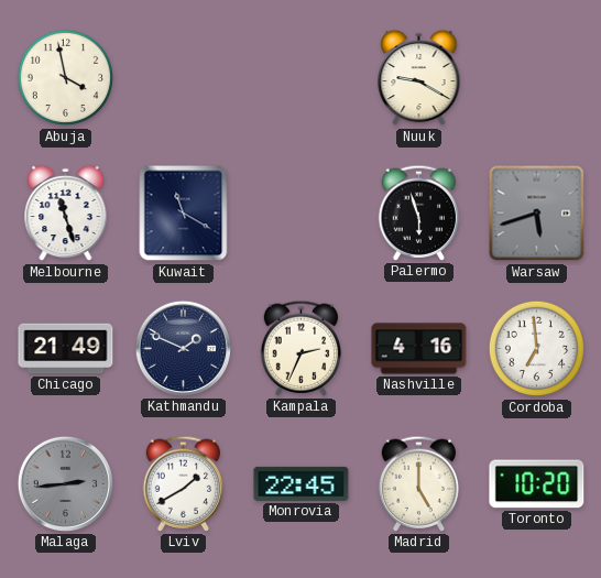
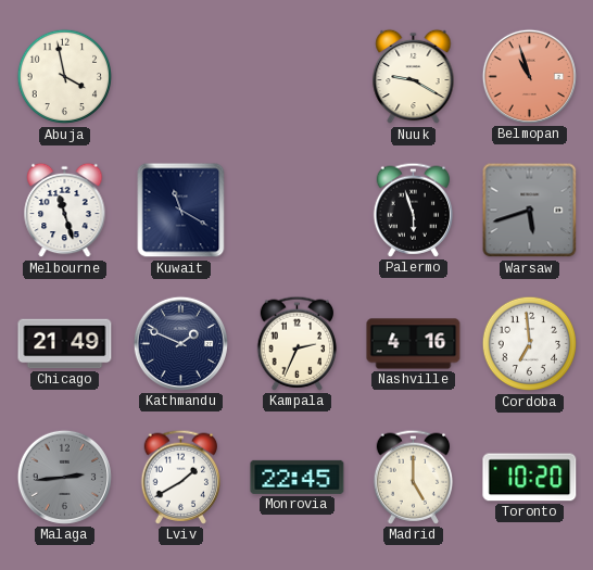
Belmopan: none -> 10:57 (529, 76)
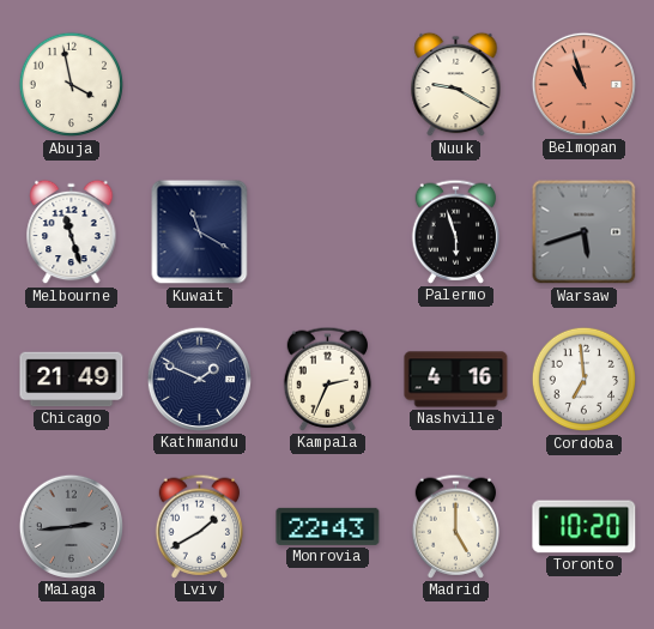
Monrovia: 22:45 -> 22:43 (328, 526)
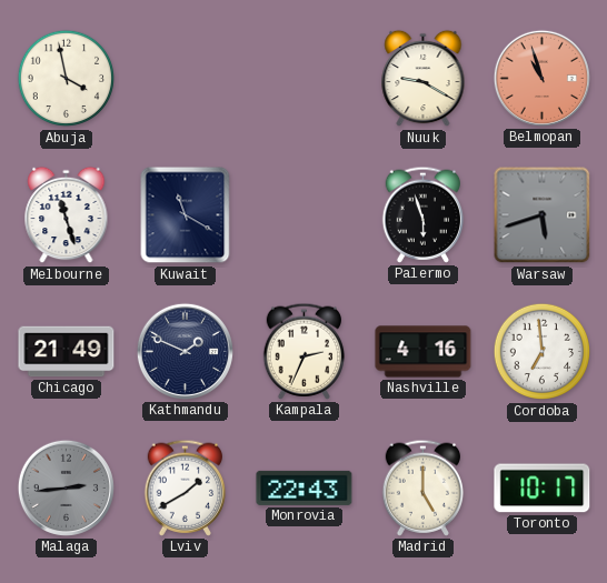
Toronto: 10:20 -> 10:17 (543, 489)
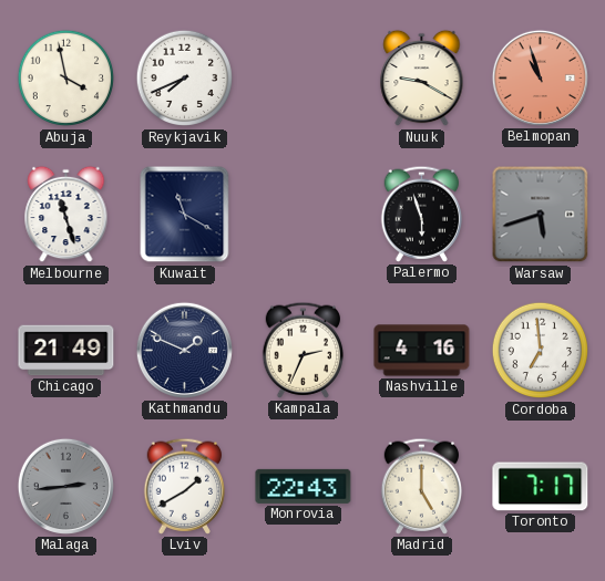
Reykjavik: none -> 7:41 (185, 79)
Toronto: 10:17 -> 7:17 (541, 487)
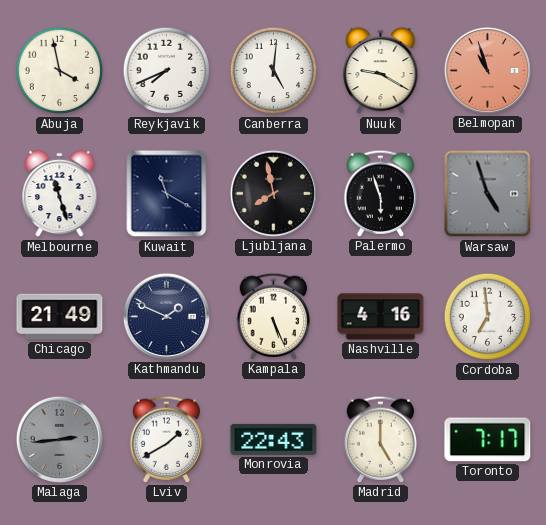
Canberra: none -> 5:01 (274, 71)
Ljubljana: none -> 7:58 (273, 193)
Warsaw: 5:42 -> 4:57 (488, 194)
Kampala: 2:34 -> 5:26 (274, 316)
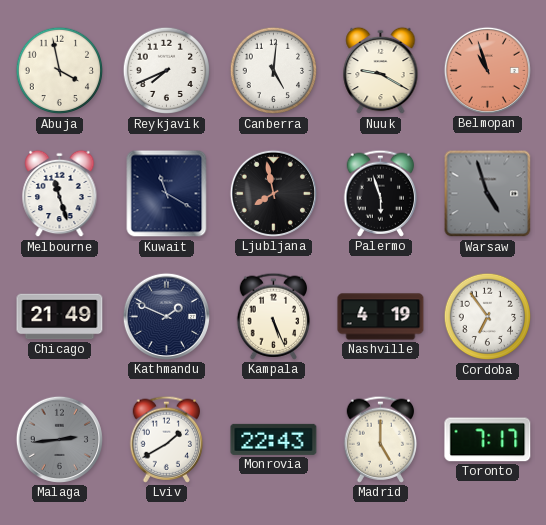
Nashville: 4:16 -> 4:19 (381, 317)
Cordoba: 6:59 -> 6:54 (488, 317)
